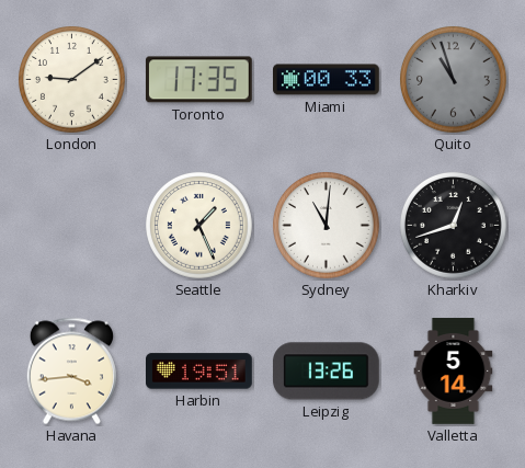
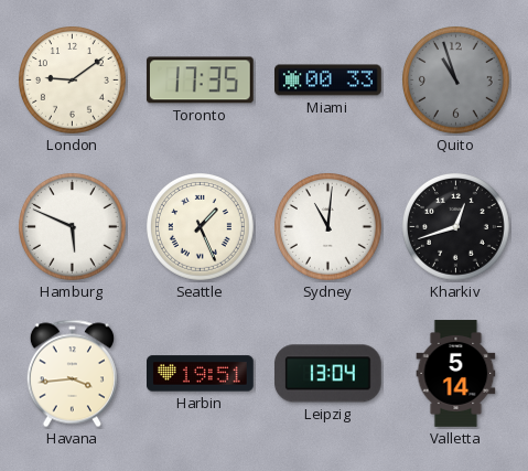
Hamburg: none -> 5:49 (73, 227)
Leipzig: 13:26 -> 13:04 (327, 374)
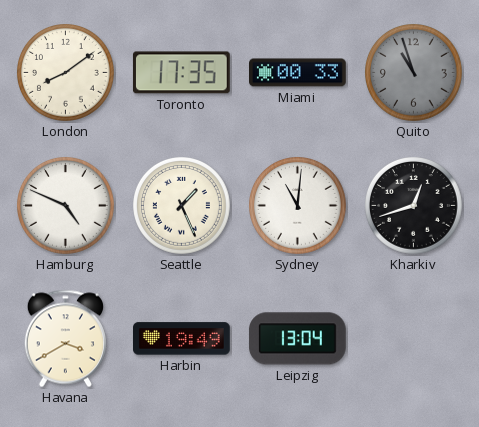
London: 9:09 -> 8:09 (66, 73)
Hamburg: 5:49 -> 4:49 (66, 206)
Havana: 3:44 -> 3:40 (65, 339)
Harbin: 19:51 -> 19:49 (182, 339)
Valletta: 5:14 -> none (456, 374)
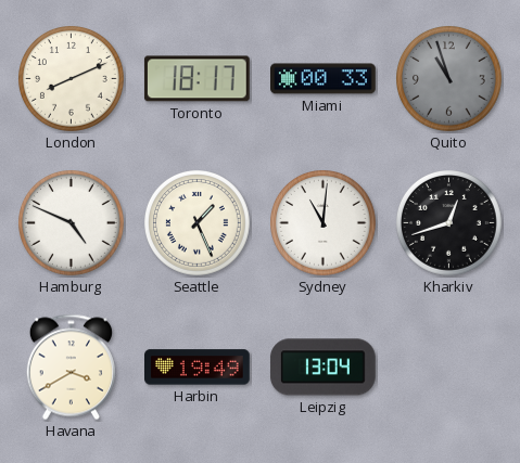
London: 8:09 -> 8:11 (72, 79)
Toronto: 17:35 -> 18:17 (196, 79)
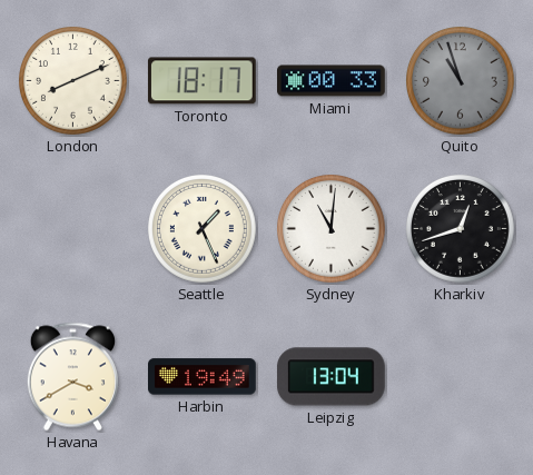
Hamburg: 4:49 -> none (72, 223)
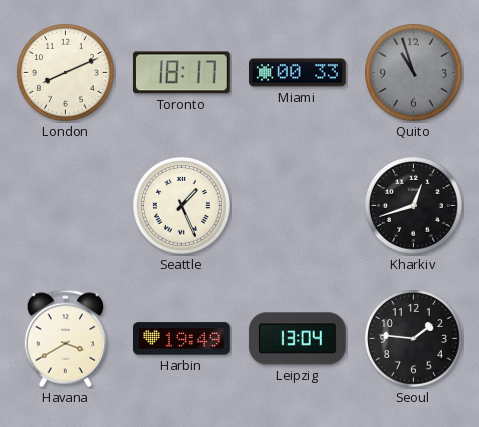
Sydney: 11:01 -> none (332, 229)
Seoul: none -> 1:46 (414, 339)
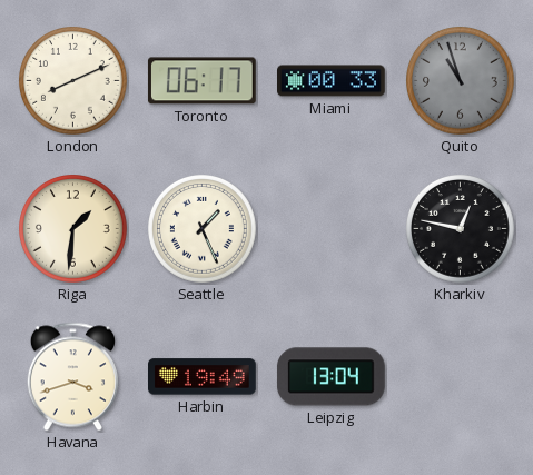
Toronto: 18:17 -> 06:17 (201, 81)
Riga: none -> 1:31 (73, 229)
Kharkiv: 12:42 -> 12:47 (461, 229)
Havana: 3:40 -> 3:42 (72, 377)
Seoul: 1:46 -> none (414, 339)
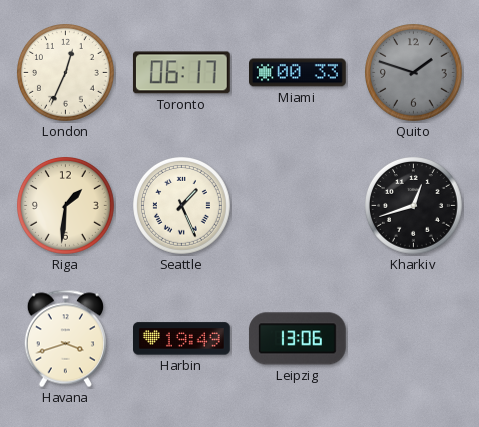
London: 8:11 -> 12:34 (66, 73)
Quito: 10:57 -> 1:48 (414, 73)
Kharkiv: 12:47 -> 12:42 (414, 206)
Leipzig: 13:04 -> 13:06 (297, 339)
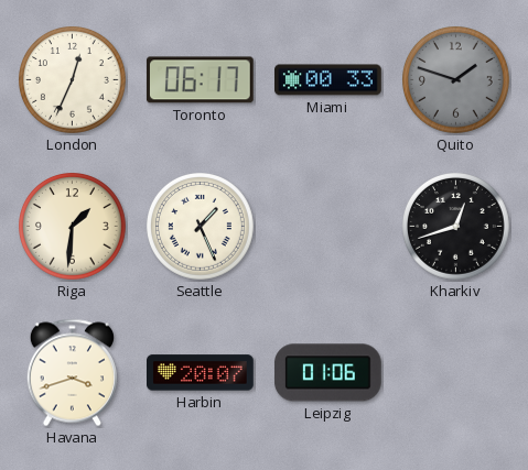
Harbin: 19:49 -> 20:07 (201, 373)
Leipzig: 13:06 -> 01:06 (327, 373)
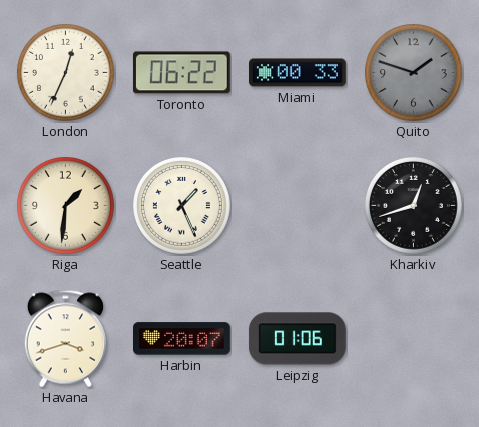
Toronto: 06:17 -> 06:22 (181, 73)
